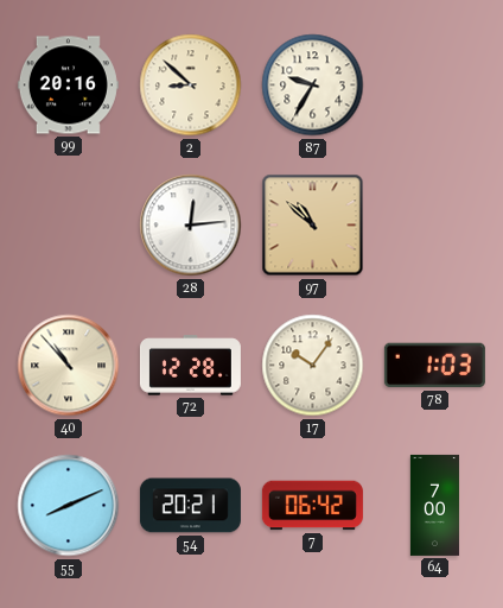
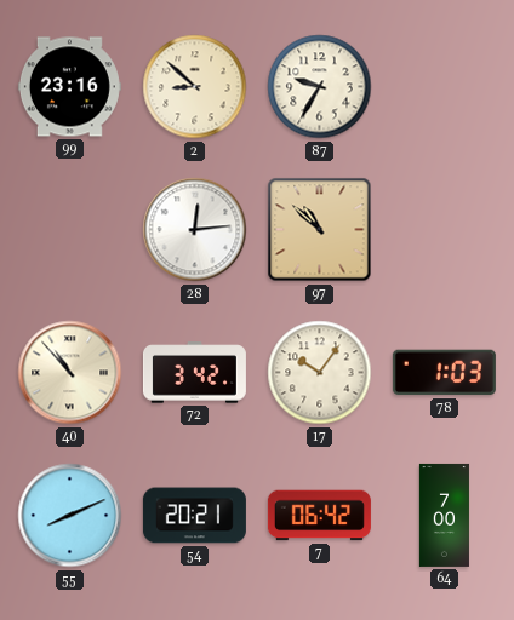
99: 20:16 -> 23:16 (69, 87)
72: 12:28 -> 3:42 (194, 373)
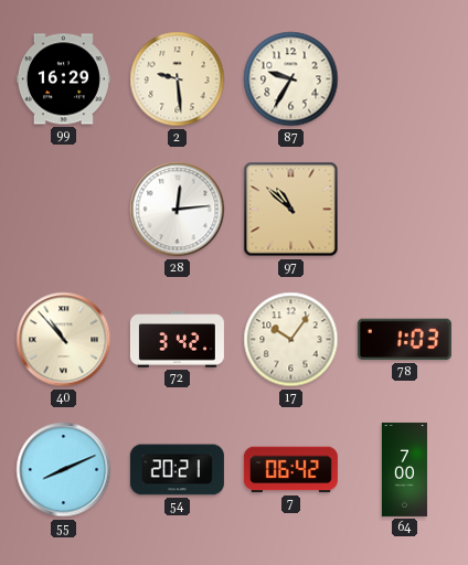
99: 23:16 -> 16:29 (63, 79)
2: 8:52 -> 9:29 (178, 79)
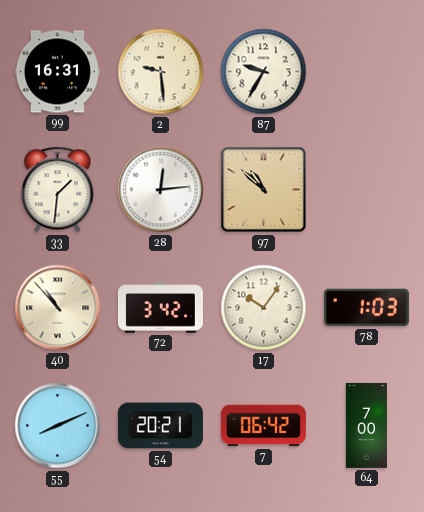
99: 16:29 -> 16:31 (57, 72)
33: none -> 1:31 (58, 190)
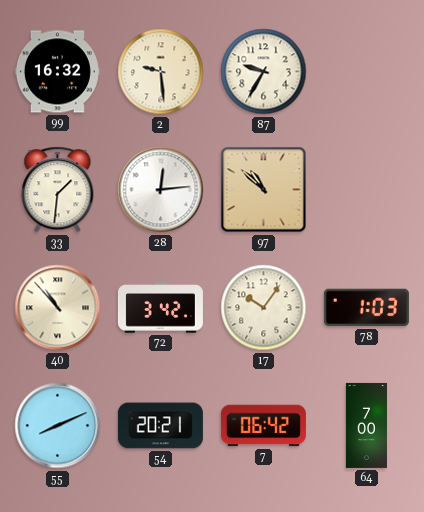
99: 16:31 -> 16:32 (57, 72)
